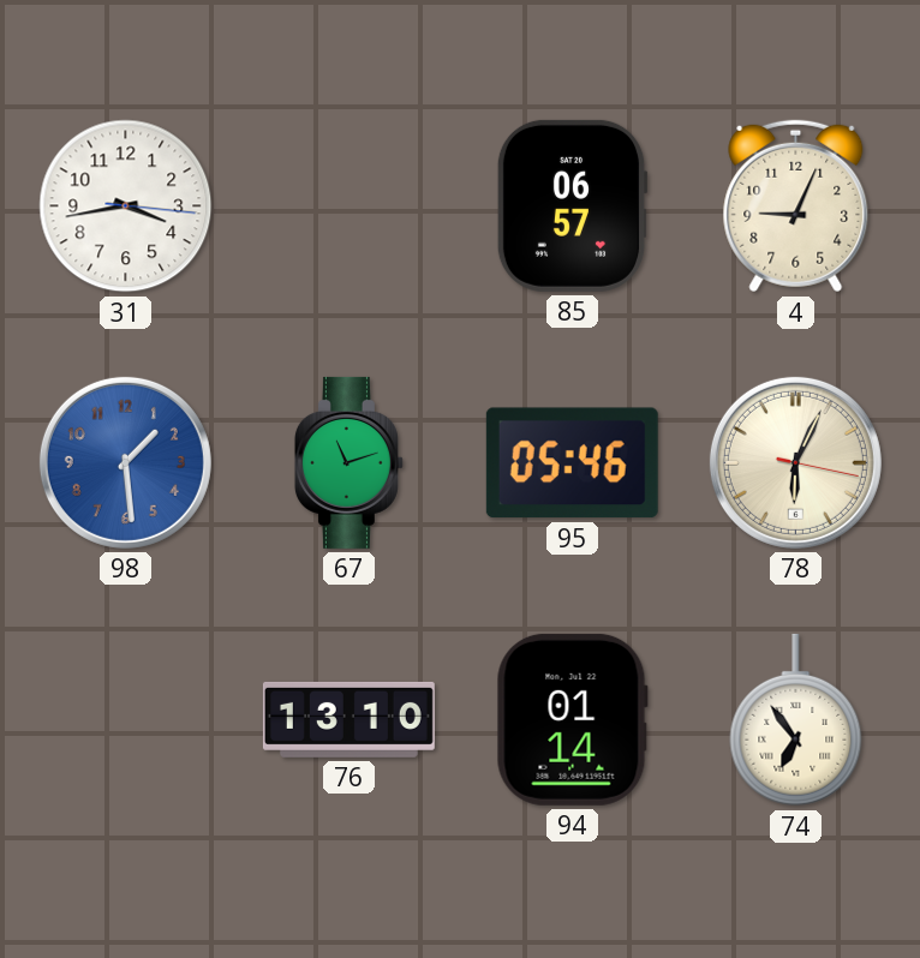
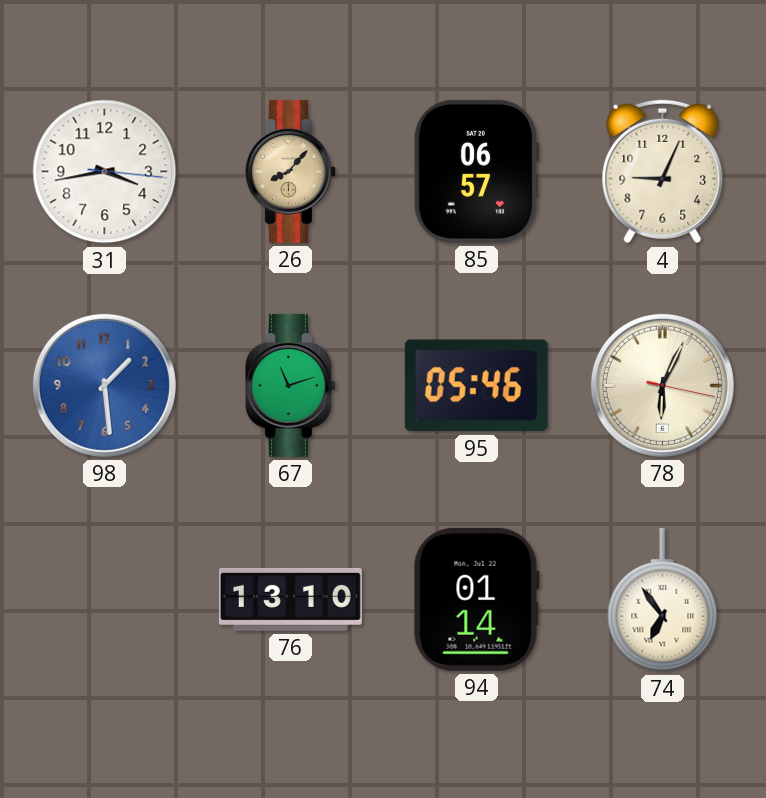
26: none -> 8:07 (290, 171)
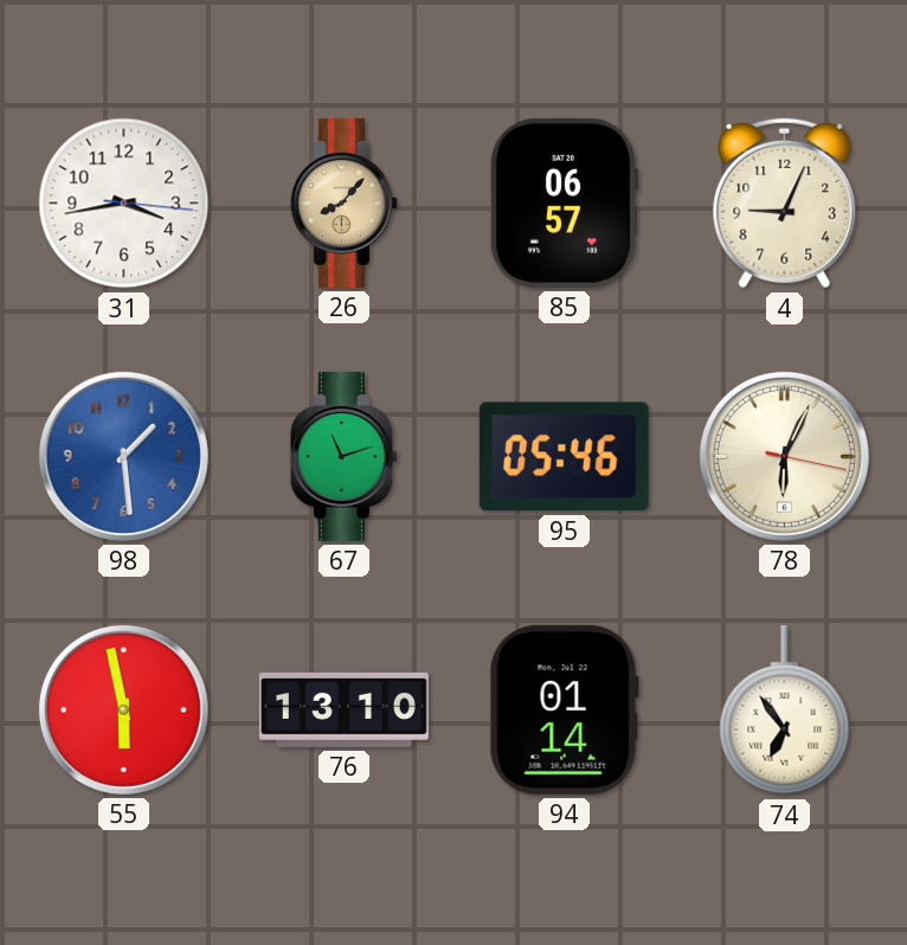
55: none -> 5:58 (123, 709)
